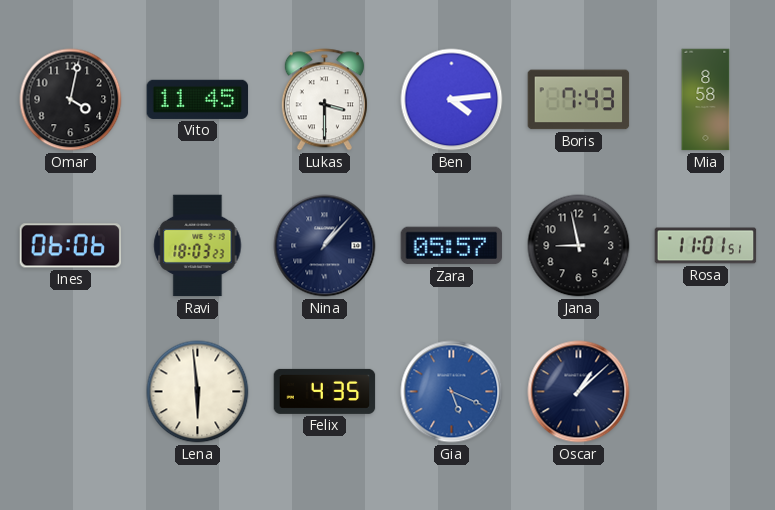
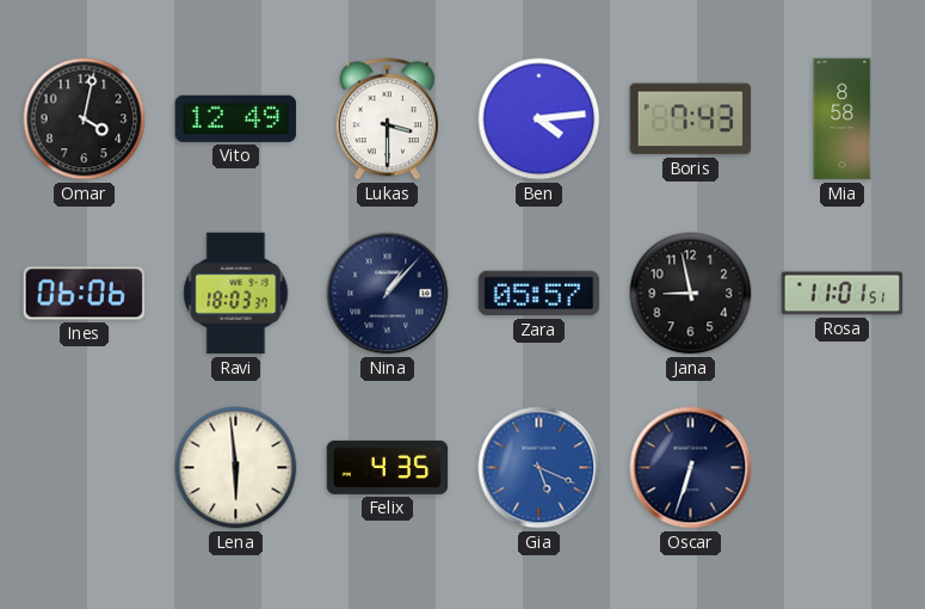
Vito: 11:45 -> 12:49 (236, 118)
Ravi: 18:03:23 -> 18:03:37 (236, 294)
Oscar: 1:08 -> 6:33 (691, 468)
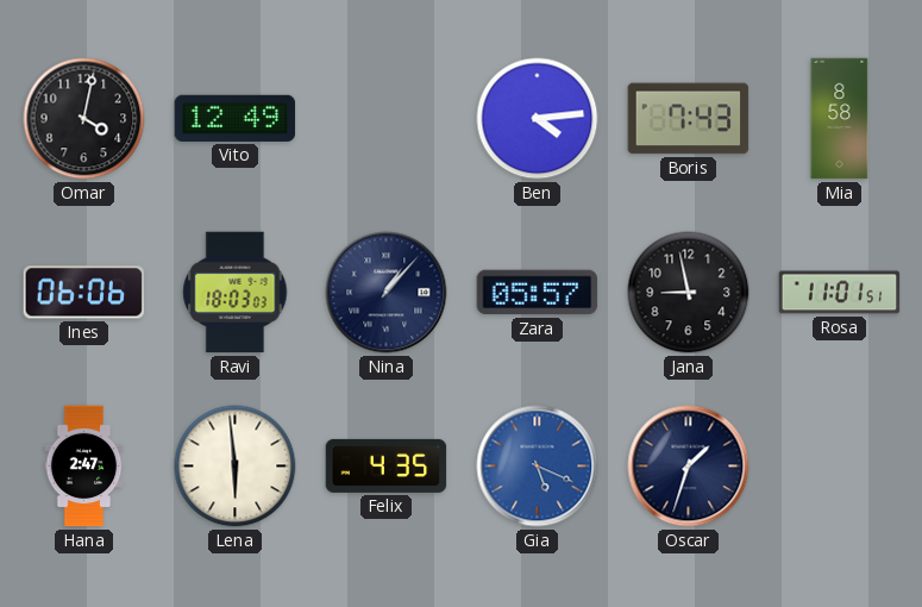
Lukas: 3:30 -> none (387, 119)
Ravi: 18:03:37 -> 18:03:03 (236, 293)
Hana: none -> 2:47 (84, 467)
Oscar: 6:33 -> 1:33 (689, 467)
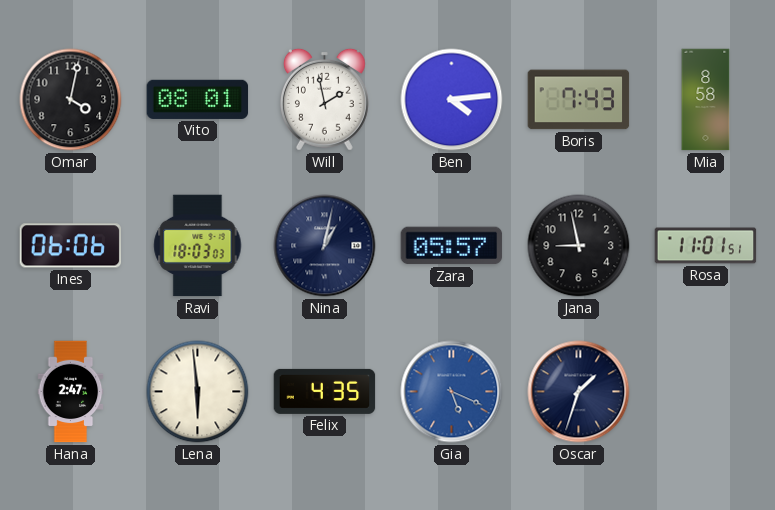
Vito: 12:49 -> 08:01 (198, 99)
Will: none -> 1:58 (324, 99)
Nina: 1:07 -> 1:02 (325, 246)
